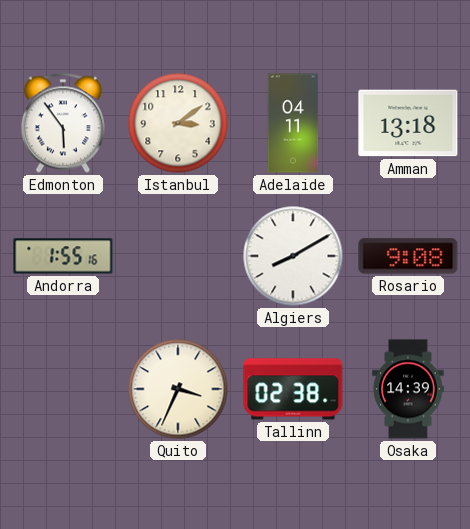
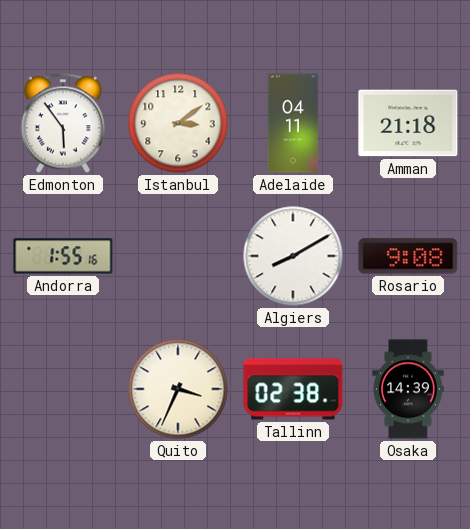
Amman: 13:18 -> 21:18 (408, 123)
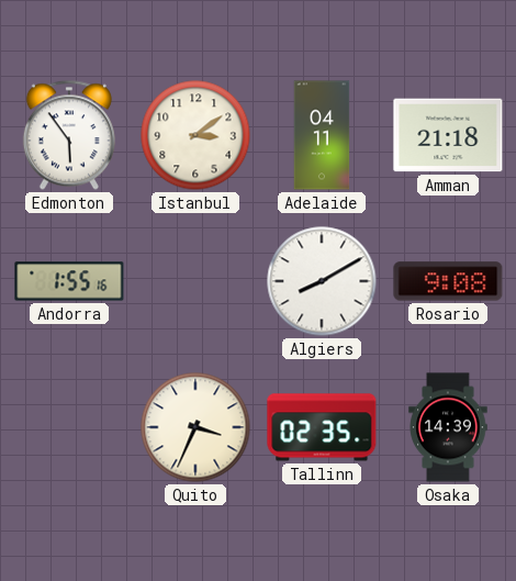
Tallinn: 02:38 -> 02:35 (322, 427)
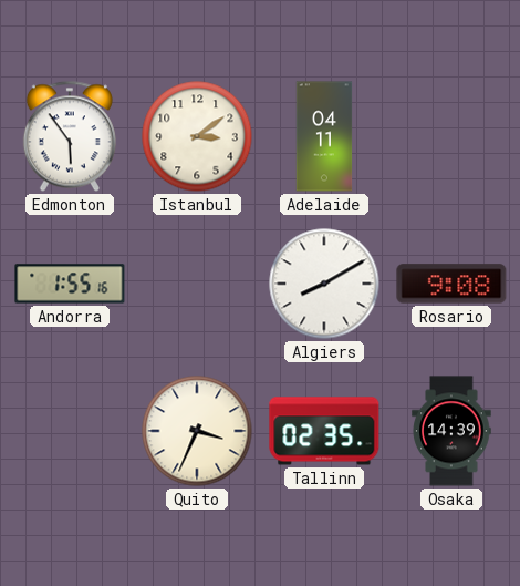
Amman: 21:18 -> none (448, 135)
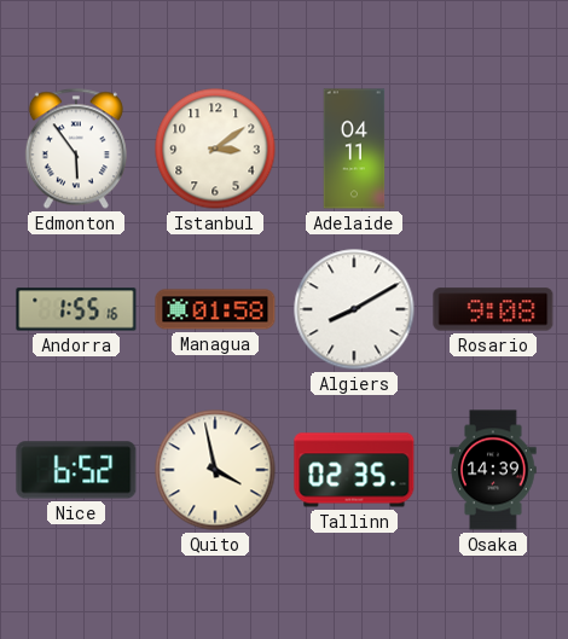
Managua: none -> 01:58 (215, 309)
Nice: none -> 6:52 (76, 470)
Quito: 3:34 -> 3:58 (215, 470)
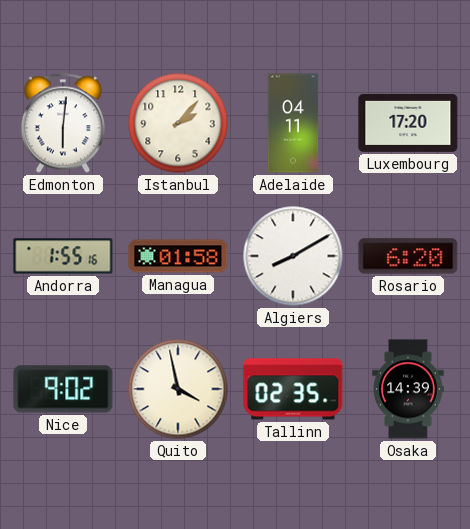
Edmonton: 5:54 -> 6:01 (63, 123)
Istanbul: 3:09 -> 2:07 (178, 123)
Luxembourg: none -> 17:20 (408, 123)
Rosario: 9:08 -> 6:20 (408, 256)
Nice: 6:52 -> 9:02 (63, 389)
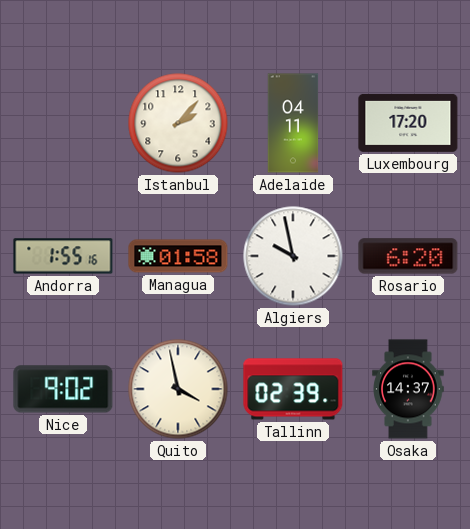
Edmonton: 6:01 -> none (63, 123)
Algiers: 8:10 -> 9:58 (293, 256)
Tallinn: 02:35 -> 02:39 (293, 389)
Osaka: 14:39 -> 14:37 (408, 389)
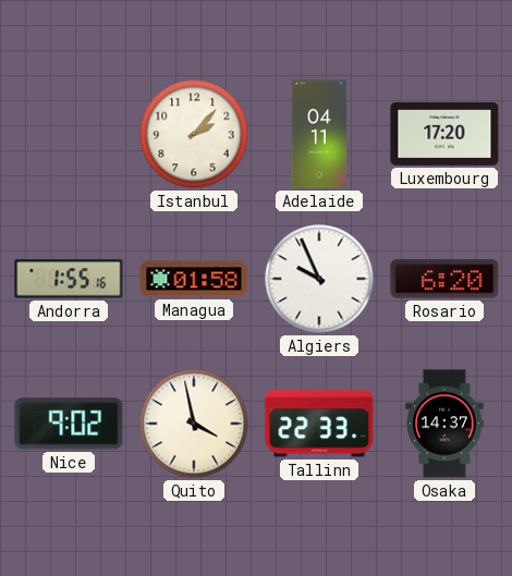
Algiers: 9:58 -> 9:56 (319, 279)
Tallinn: 02:39 -> 22:33 (319, 424)
